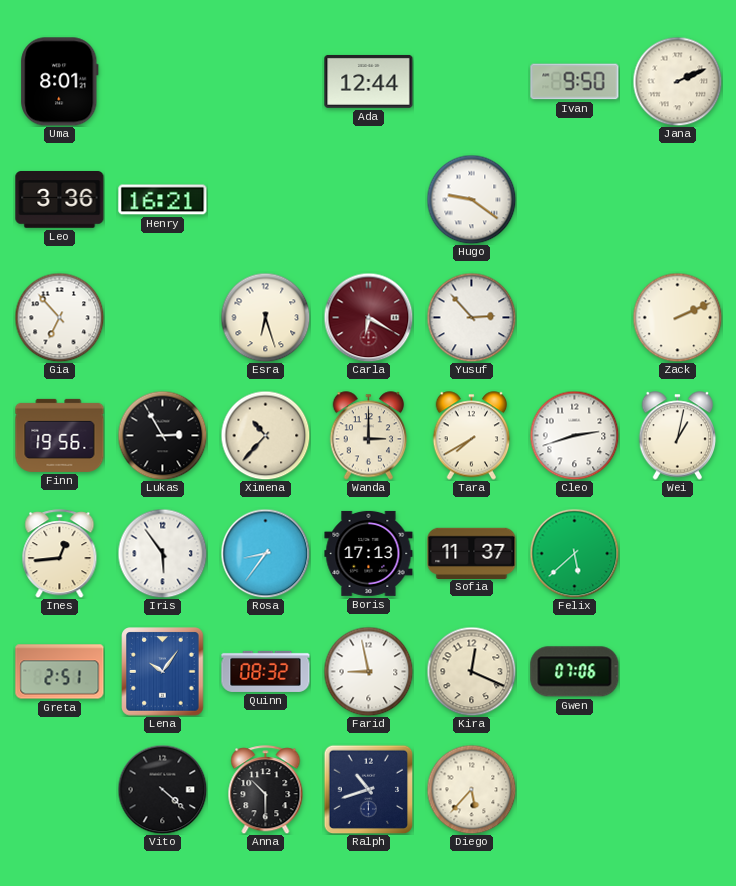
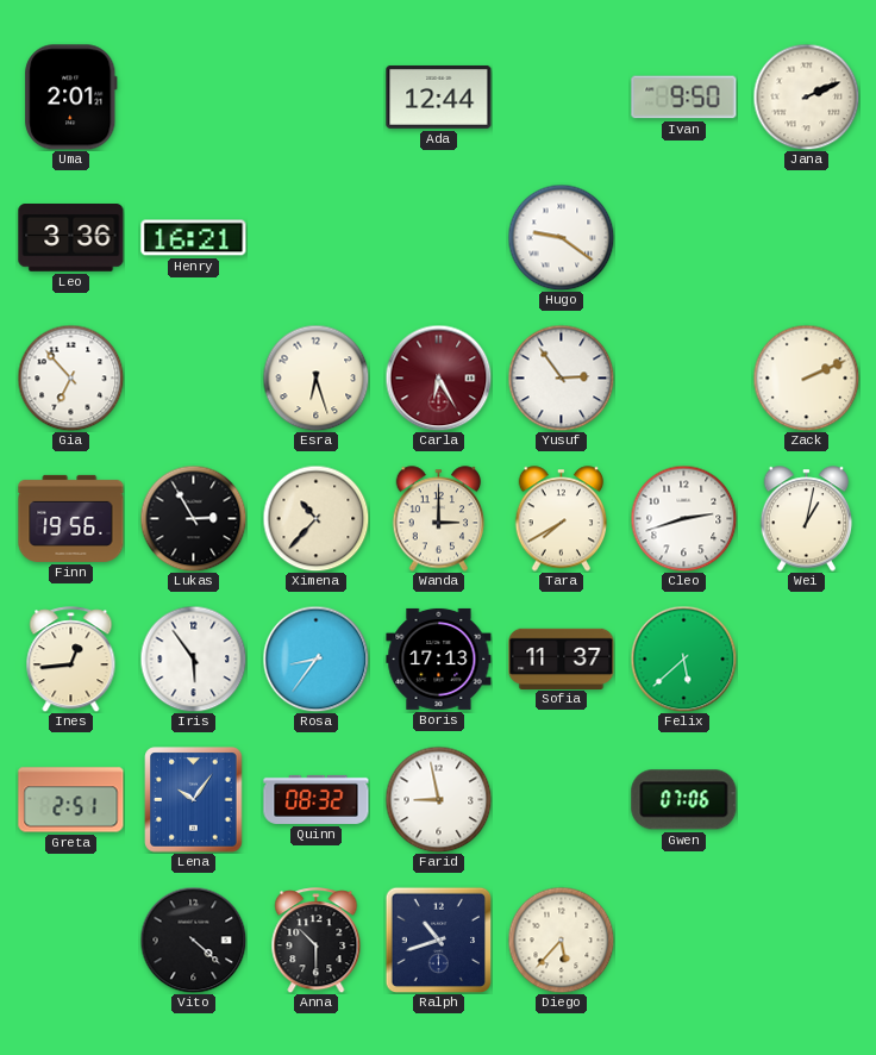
Uma: 8:01 -> 2:01 (71, 98)
Carla: 6:20 -> 6:25 (438, 377)
Yusuf: 2:53 -> 2:54 (561, 377)
Kira: 12:19 -> none (471, 671)
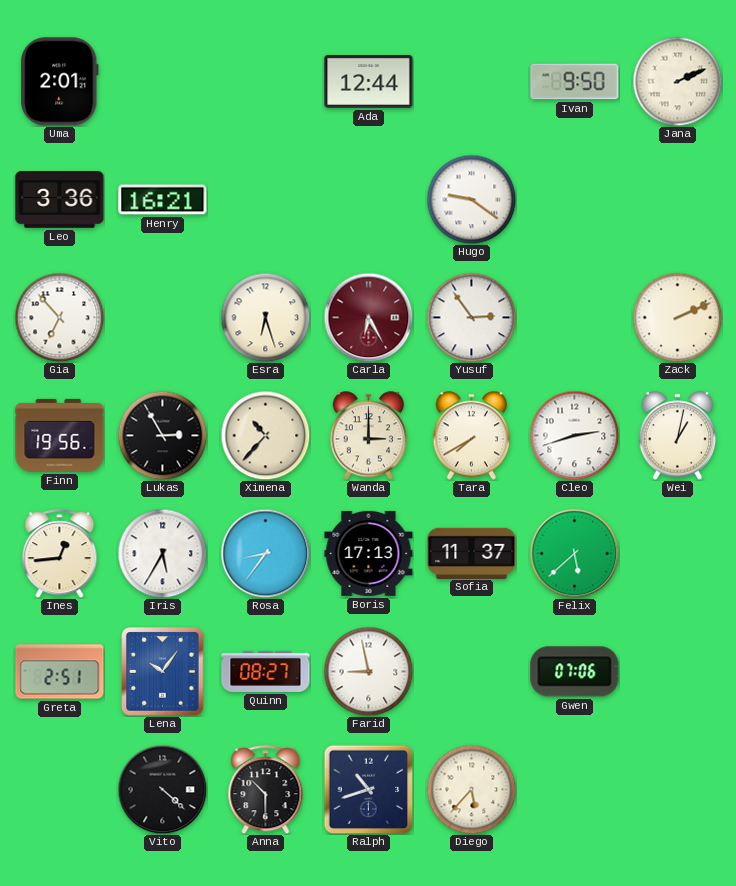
Iris: 5:54 -> 5:35 (162, 553)
Quinn: 08:32 -> 08:27 (266, 671)
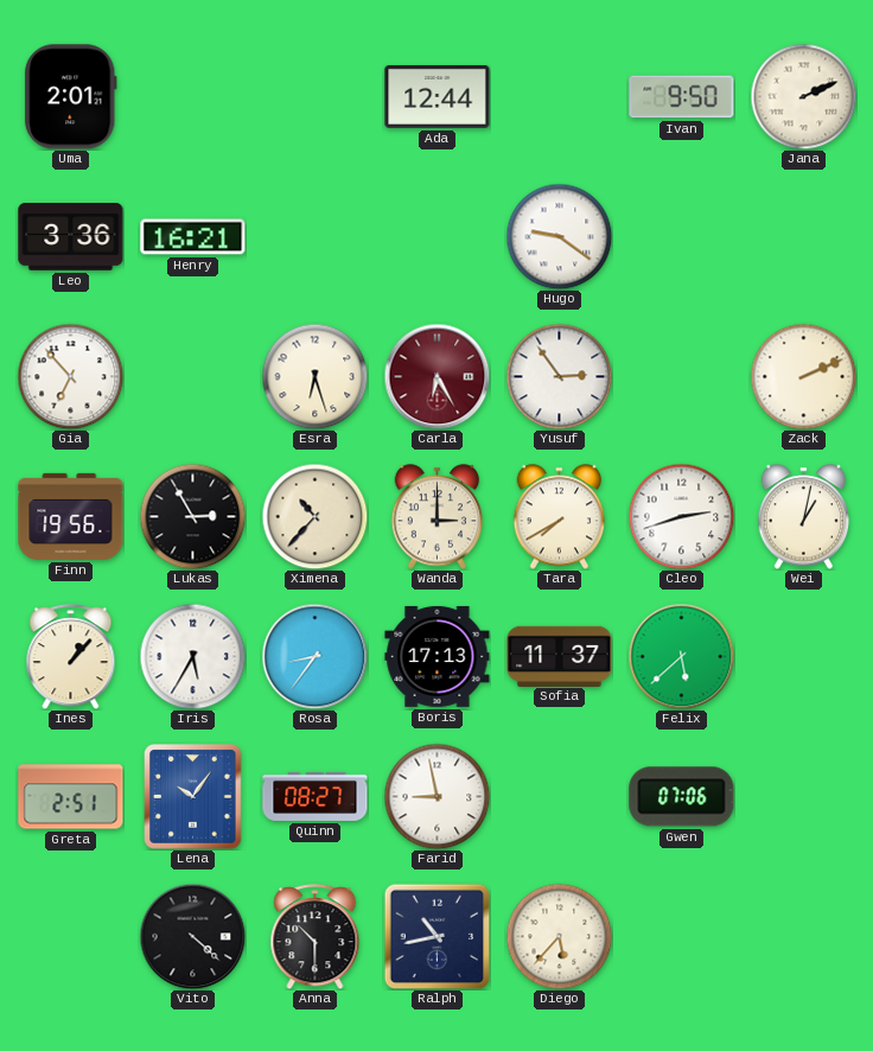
Ines: 12:44 -> 1:07 (71, 657)
Ralph: 10:42 -> 10:43 (436, 936)
